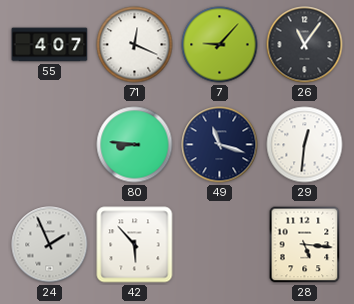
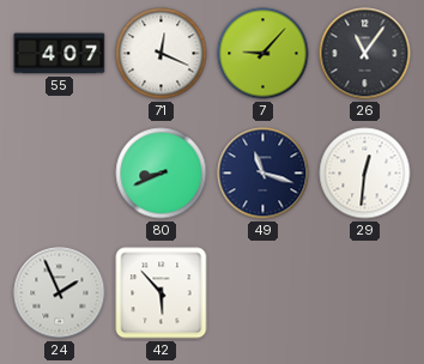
80: 8:46 -> 8:41 (162, 174)
28: 5:16 -> none (305, 245)
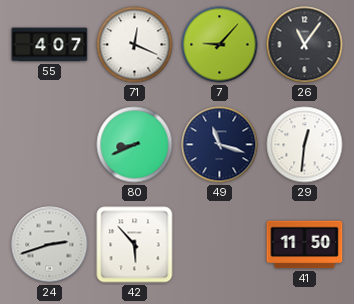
24: 1:56 -> 2:42 (50, 245)
41: none -> 11:50 (305, 245)
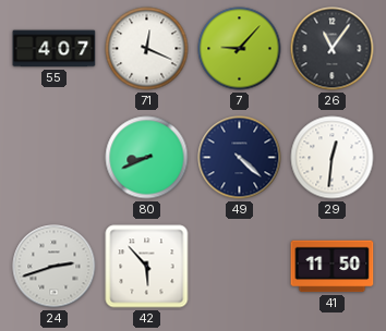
49: 11:18 -> 4:22 (240, 158)
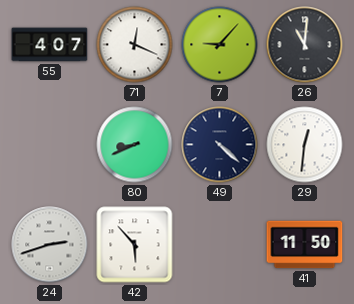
26: 11:06 -> 11:01 (305, 45)
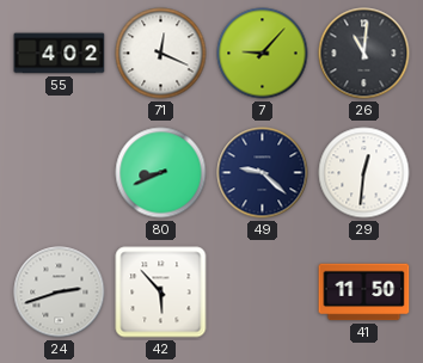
55: 4:07 -> 4:02 (60, 54)
49: 4:22 -> 9:22 (263, 173)
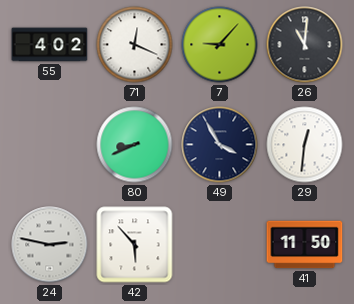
49: 9:22 -> 3:55 (220, 145)
24: 2:42 -> 2:47 (50, 245)
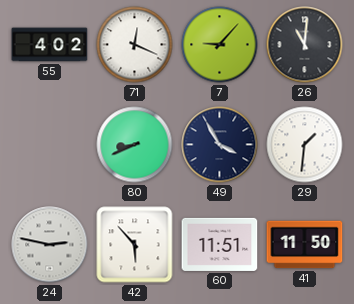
29: 12:31 -> 1:31 (305, 145)
60: none -> 11:51 (220, 244)
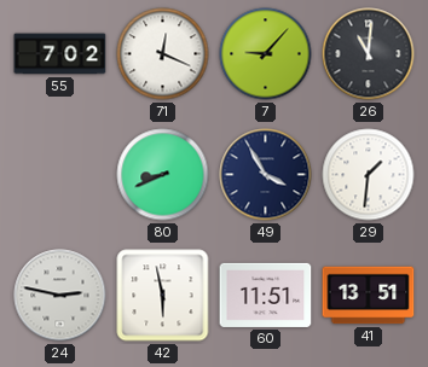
55: 4:02 -> 7:02 (60, 54)
42: 5:53 -> 5:58 (163, 296)
41: 11:50 -> 13:51 (369, 296)
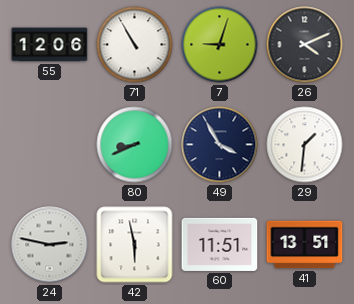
55: 7:02 -> 12:06 (50, 45)
71: 12:19 -> 10:55 (135, 45)
7: 9:07 -> 9:03 (220, 45)
26: 11:01 -> 4:11 (305, 45)
